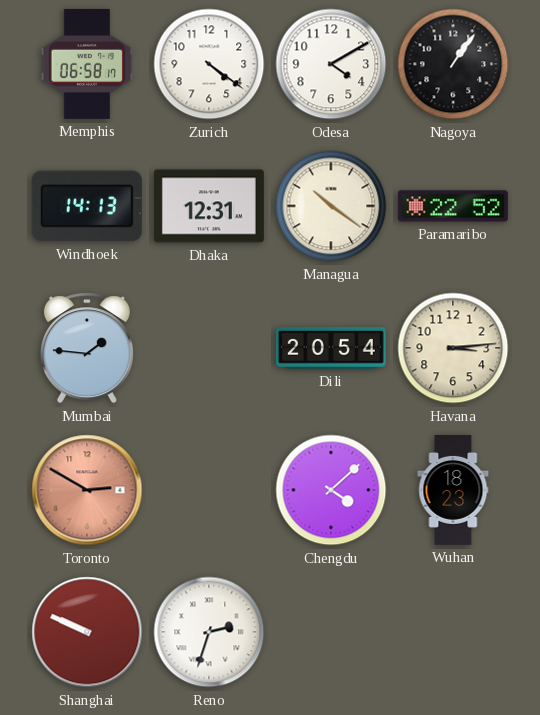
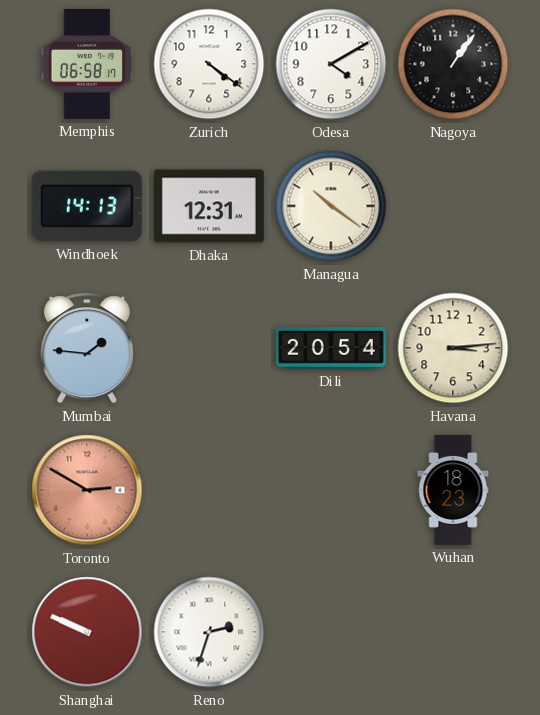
Paramaribo: 22:52 -> none (453, 206)
Chengdu: 4:08 -> none (331, 490)
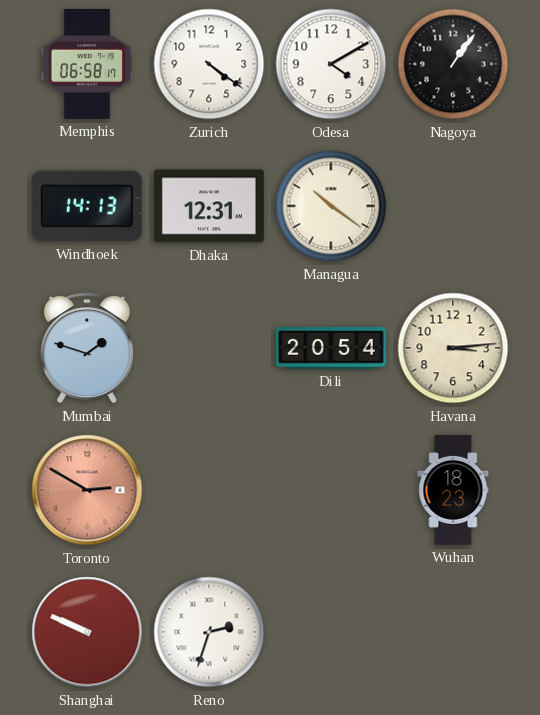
Mumbai: 1:46 -> 1:48 (87, 348)
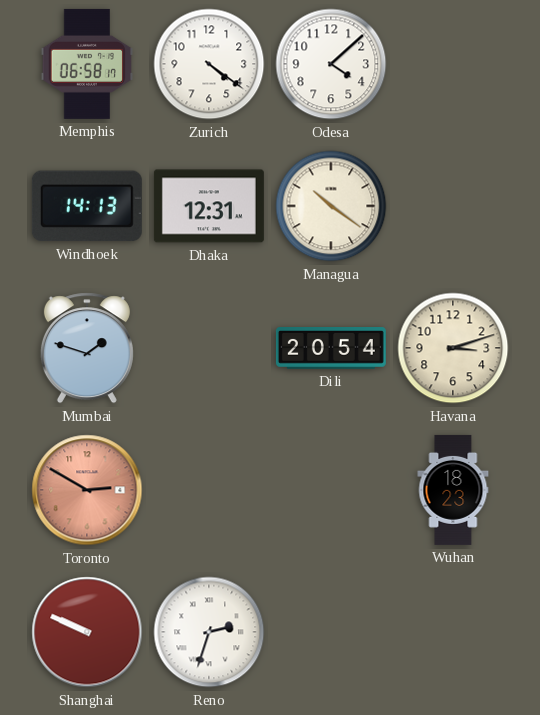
Odesa: 4:10 -> 4:08 (331, 64)
Nagoya: 1:06 -> none (453, 64)
Havana: 3:14 -> 3:12 (453, 348)
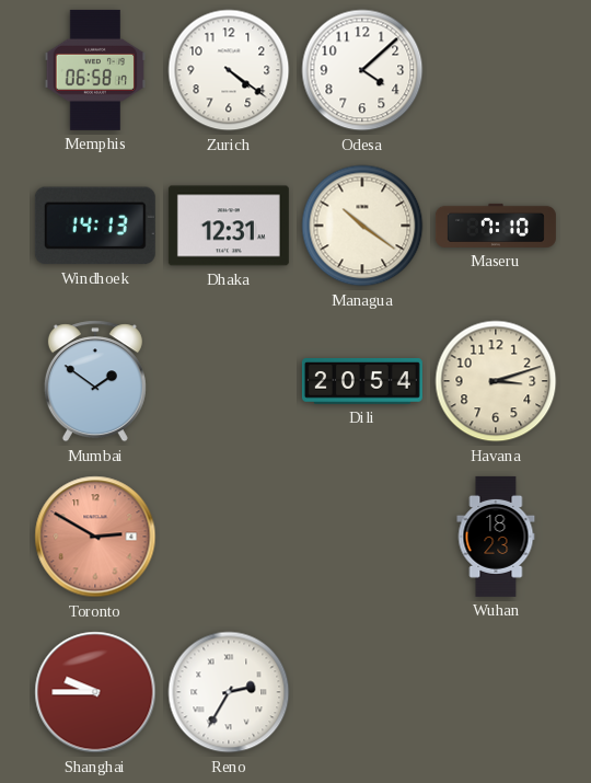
Maseru: none -> 7:10 (496, 226)
Mumbai: 1:48 -> 1:51 (95, 381)
Shanghai: 9:49 -> 9:45 (95, 692)
Reno: 2:33 -> 2:35 (229, 692)
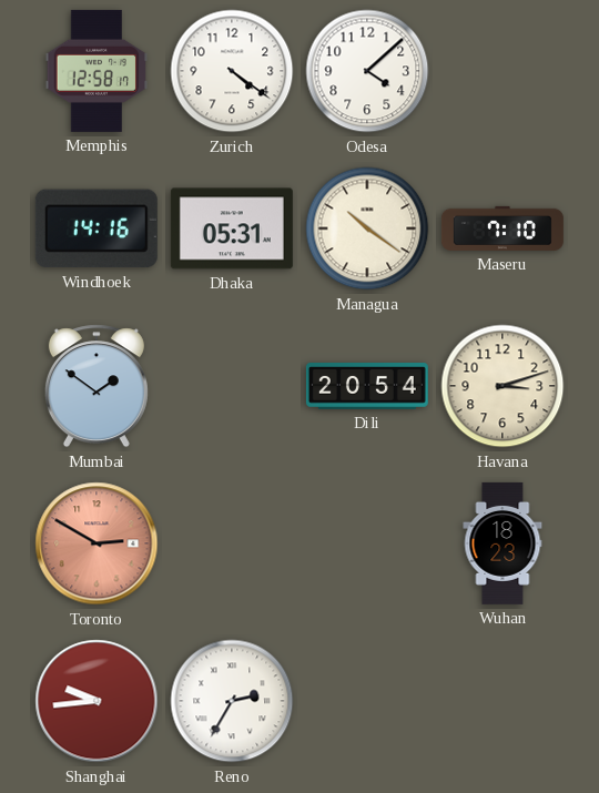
Memphis: 06:58 -> 12:58 (95, 71)
Windhoek: 14:13 -> 14:16 (97, 228)
Dhaka: 12:31 -> 05:31 (232, 228)
Shanghai: 9:45 -> 9:44 (97, 701)
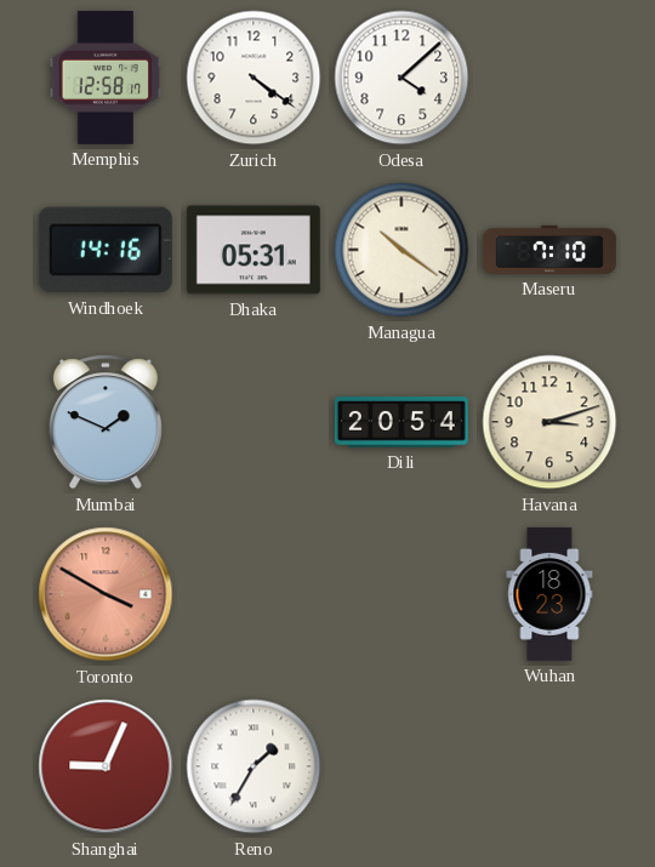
Mumbai: 1:51 -> 1:49 (106, 422)
Toronto: 2:50 -> 3:50 (106, 594)
Shanghai: 9:44 -> 9:04 (106, 766)
Reno: 2:35 -> 1:35 (254, 766)
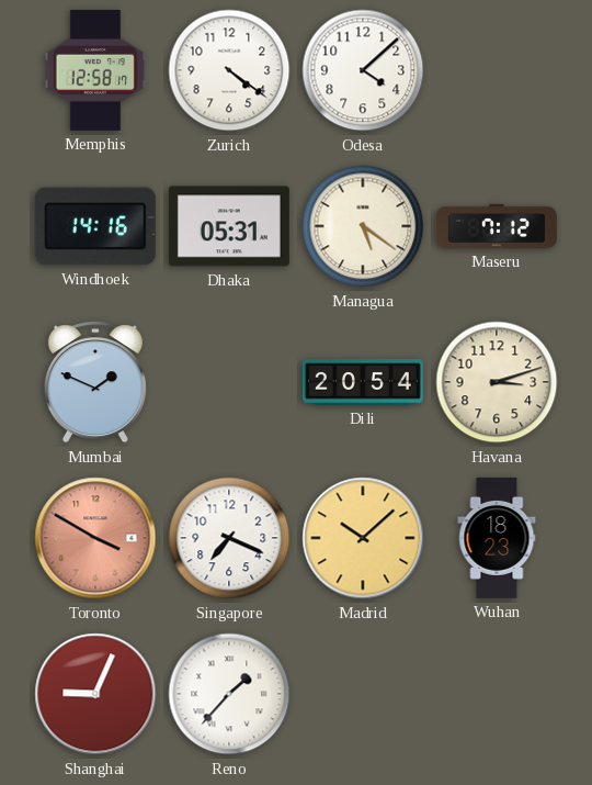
Managua: 10:21 -> 5:21 (363, 226)
Maseru: 7:10 -> 7:12 (497, 226)
Singapore: none -> 7:19 (229, 538)
Madrid: none -> 10:08 (363, 538)
Reno: 1:35 -> 1:37 (229, 694)
